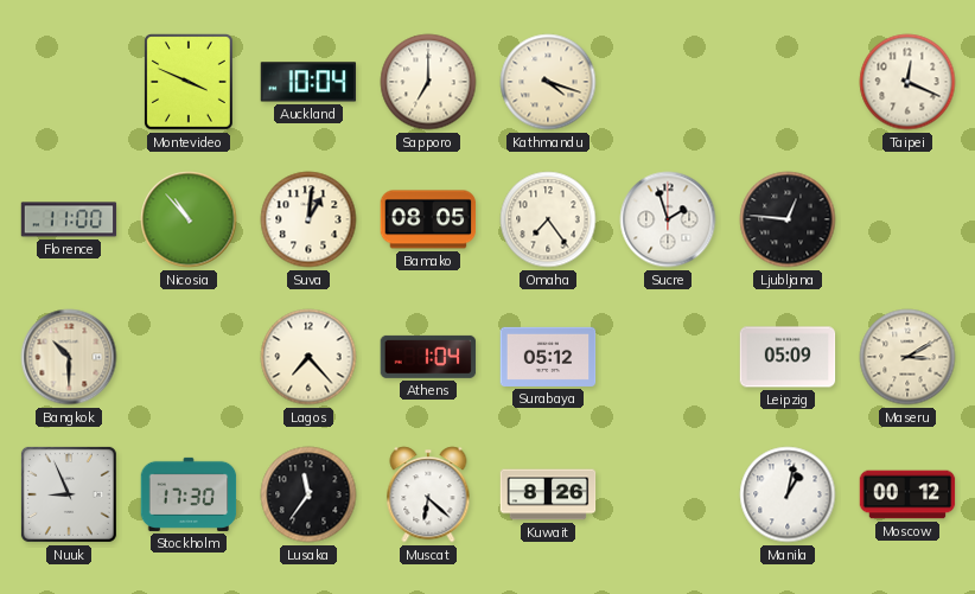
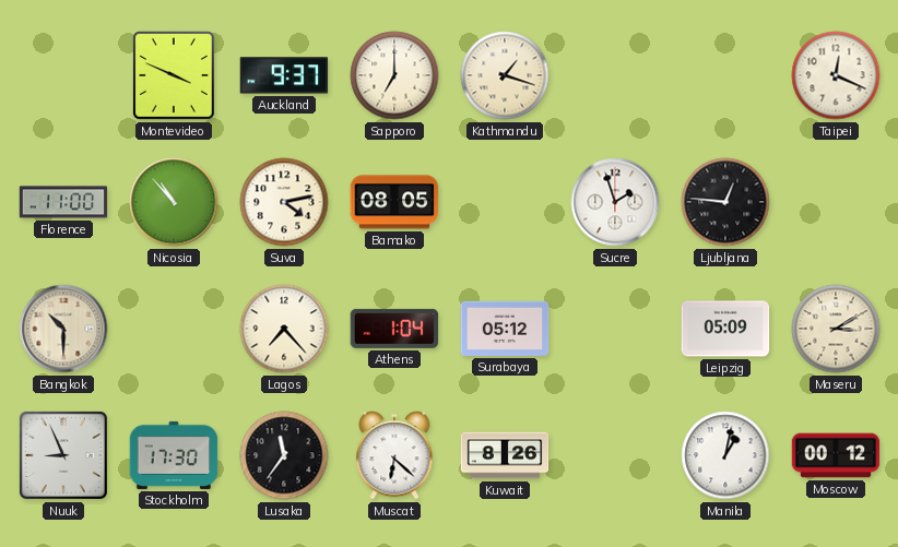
Auckland: 10:04 -> 9:37 (284, 75)
Kathmandu: 4:18 -> 1:18 (505, 75)
Suva: 1:01 -> 4:13 (284, 202)
Omaha: 7:24 -> none (548, 219)
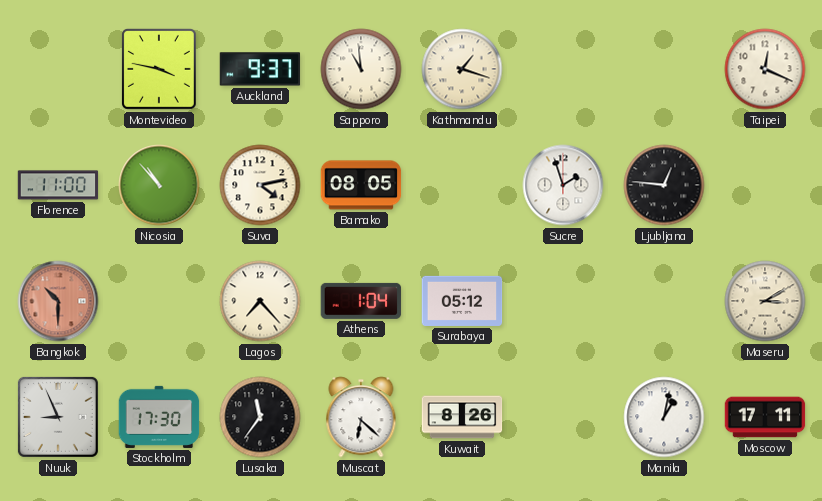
Montevideo: 3:49 -> 3:47 (160, 70)
Sapporo: 7:00 -> 10:59 (361, 69)
Bangkok dial: cream -> salmon (58, 301)
Leipzig: 05:09 -> none (725, 329)
Moscow: 00:12 -> 17:11 (765, 417)
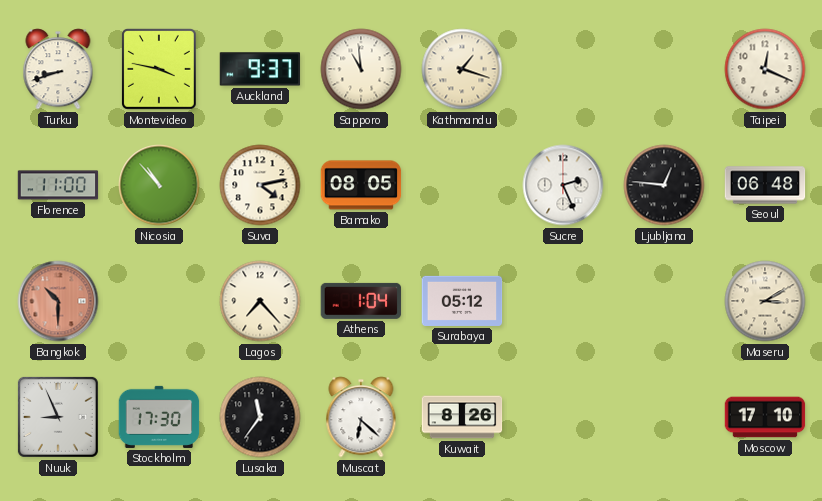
Turku: none -> 8:42 (58, 69)
Sucre: 1:57 -> 2:26 (563, 185)
Seoul: none -> 06:48 (765, 185)
Manila: 1:02 -> none (664, 417)
Moscow: 17:11 -> 17:10 (765, 417)
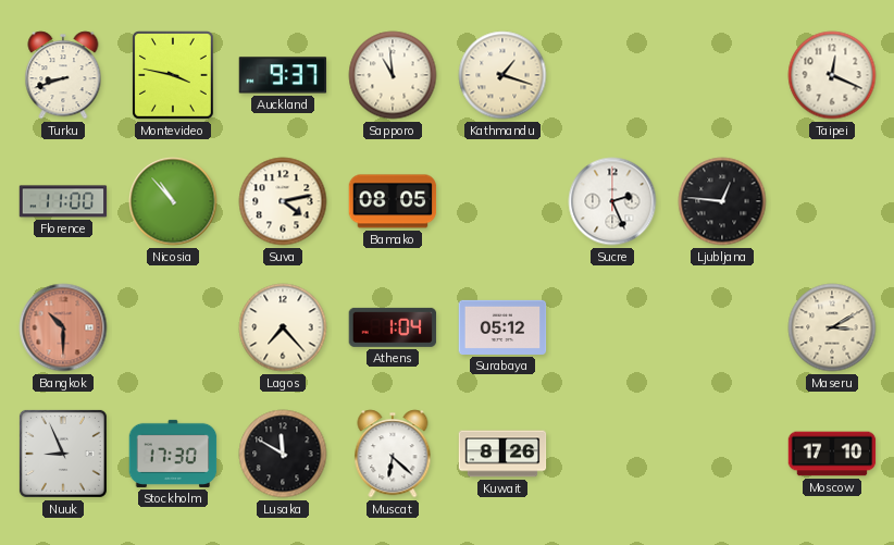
Seoul: 06:48 -> none (765, 185)
Lusaka: 11:36 -> 11:50 (283, 454)
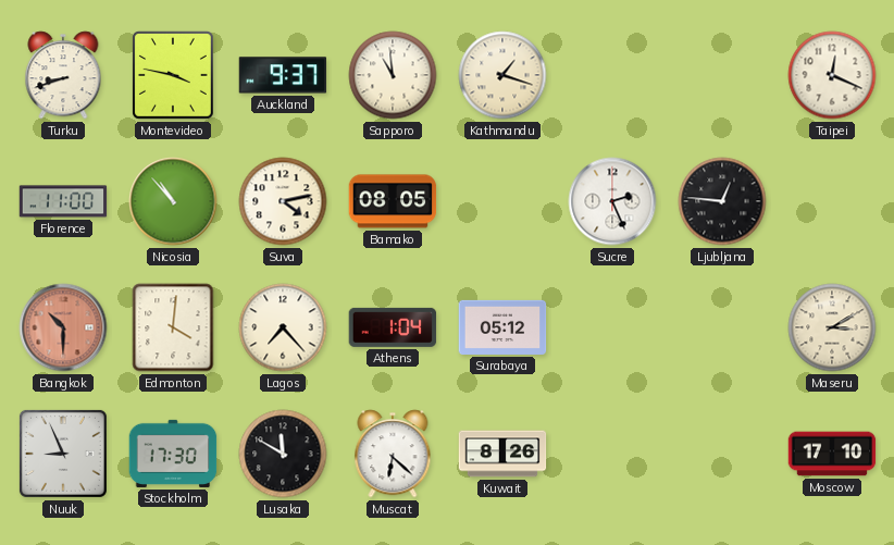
Edmonton: none -> 4:01 (173, 327)
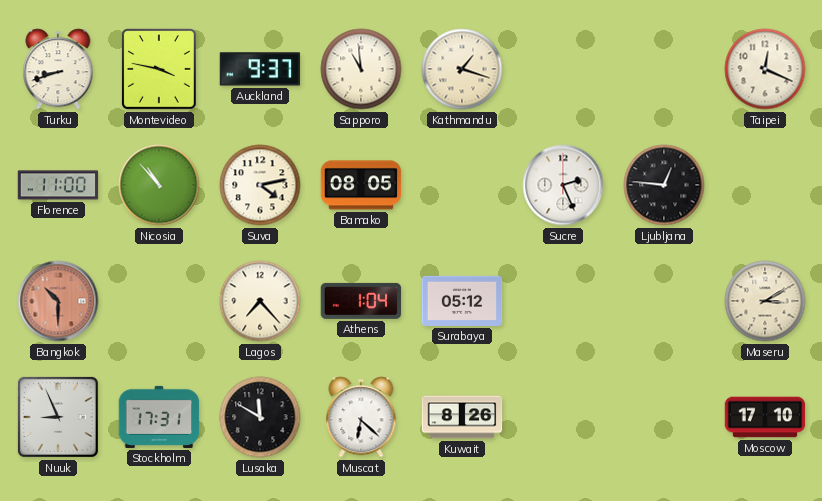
Edmonton: 4:01 -> none (173, 327)
Stockholm: 17:30 -> 17:31 (159, 417)
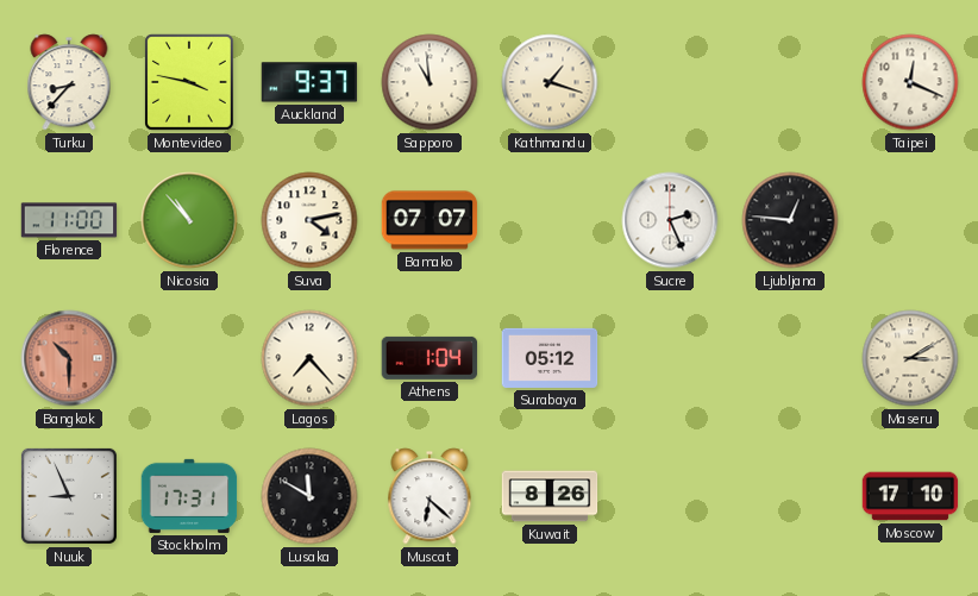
Turku: 8:42 -> 8:37 (69, 82)
Bamako: 08:05 -> 07:07 (430, 220)
